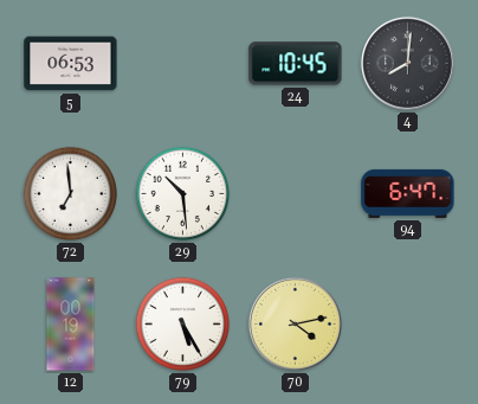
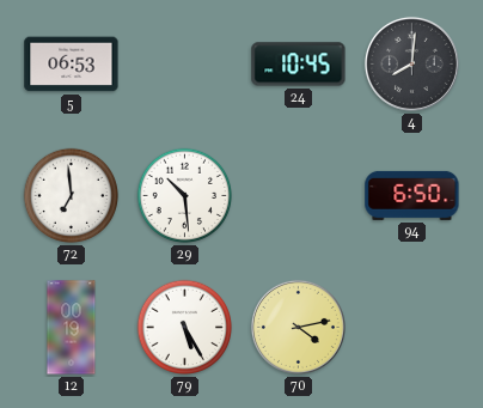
94: 6:47 -> 6:50 (412, 195)
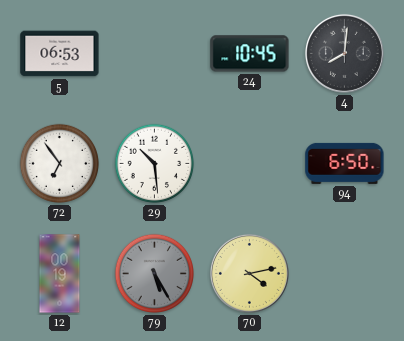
72: 6:59 -> 6:54 (60, 164)
79 dial: white -> grey (155, 274)
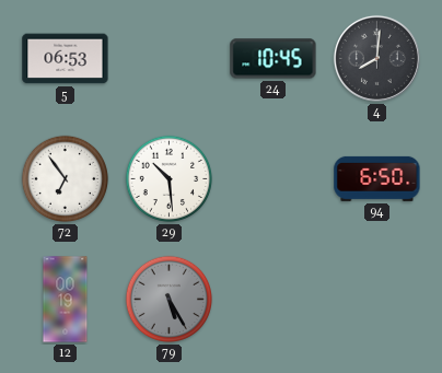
70: 4:13 -> none (249, 273)
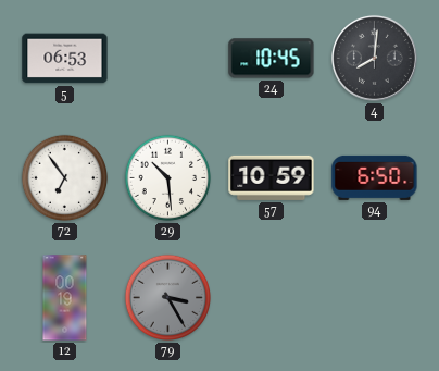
57: none -> 10:59 (272, 177)
79: 5:25 -> 3:25 (168, 298)
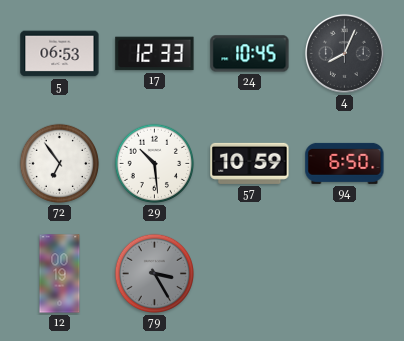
17: none -> 12:33 (155, 54)
4: 8:01 -> 8:04 (344, 53)
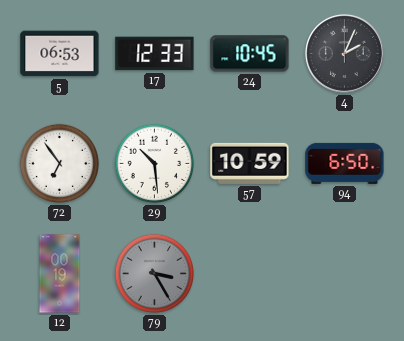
4: 8:04 -> 2:04 (344, 53)
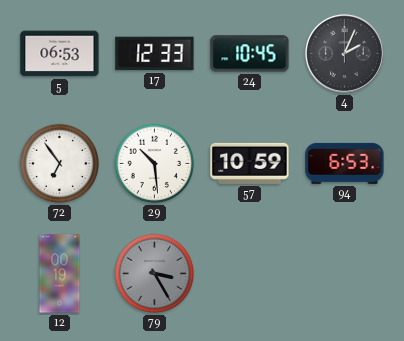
94: 6:50 -> 6:53 (345, 163)
